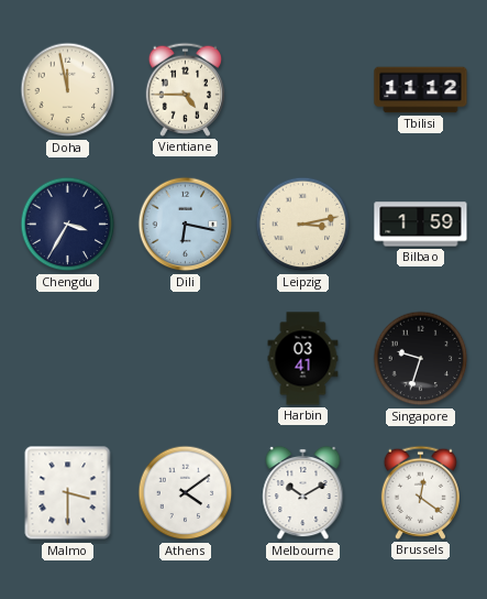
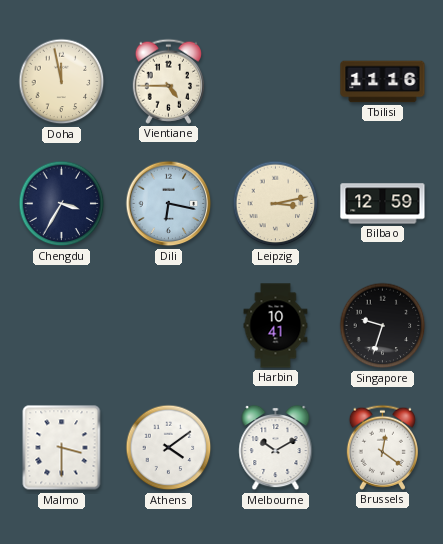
Tbilisi: 11:12 -> 11:16 (383, 82)
Bilbao: 1:59 -> 12:59 (383, 204)
Harbin: 03:41 -> 10:41 (276, 326)
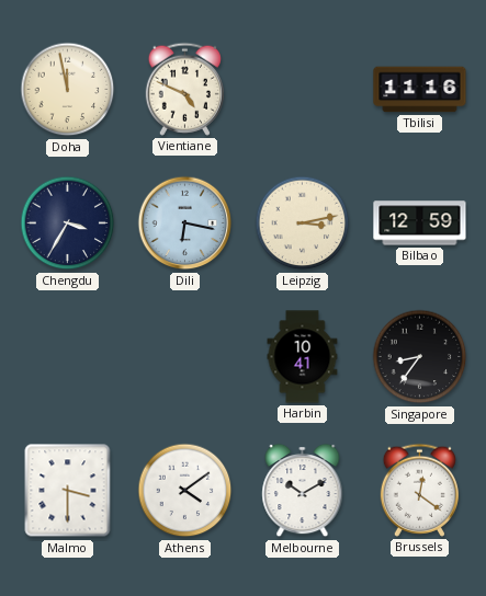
Vientiane: 4:45 -> 4:49 (184, 89)
Singapore: 9:33 -> 8:36 (420, 357)
